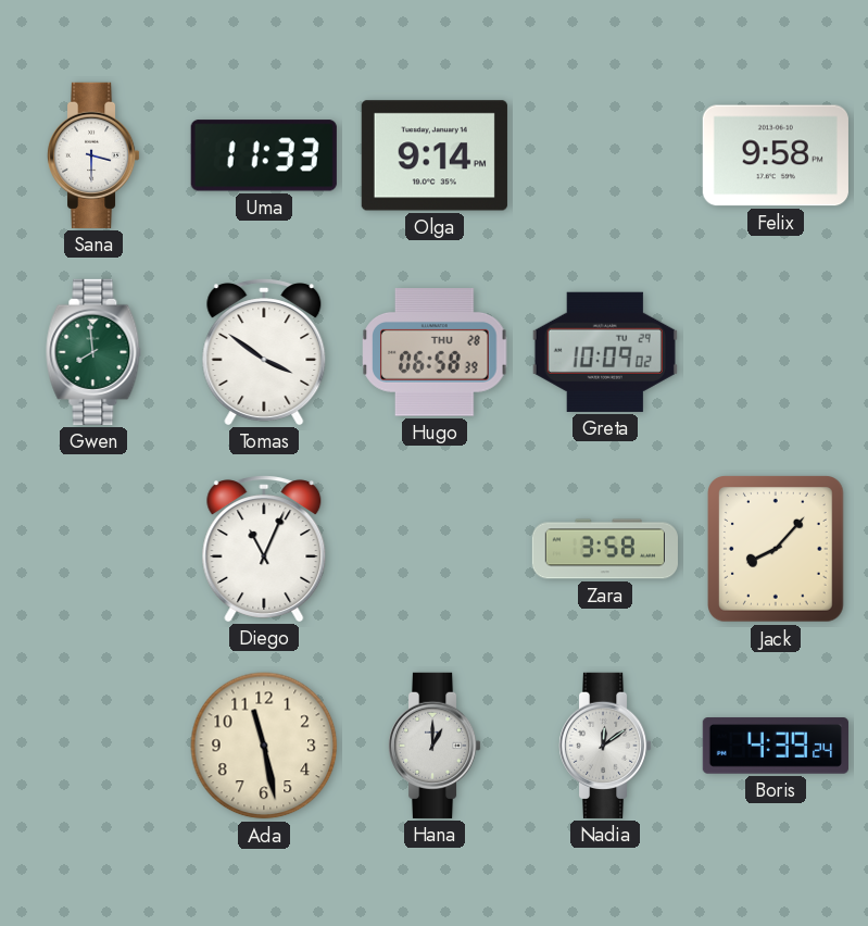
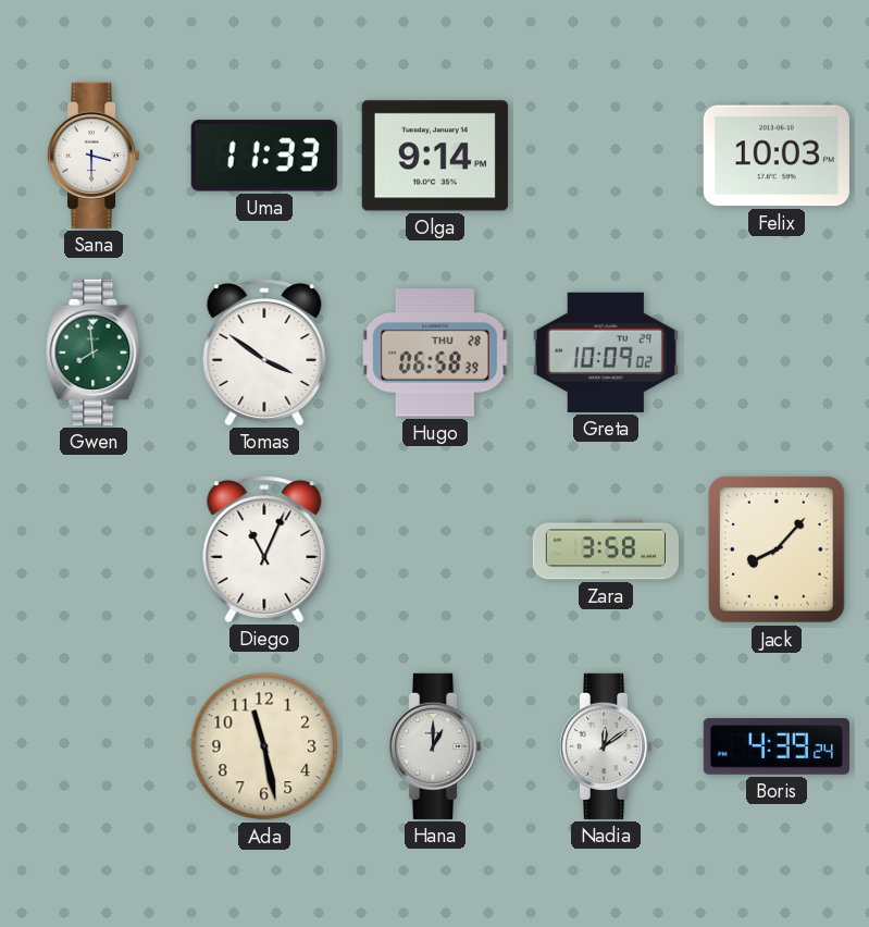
Felix: 9:58 -> 10:03 (777, 156)
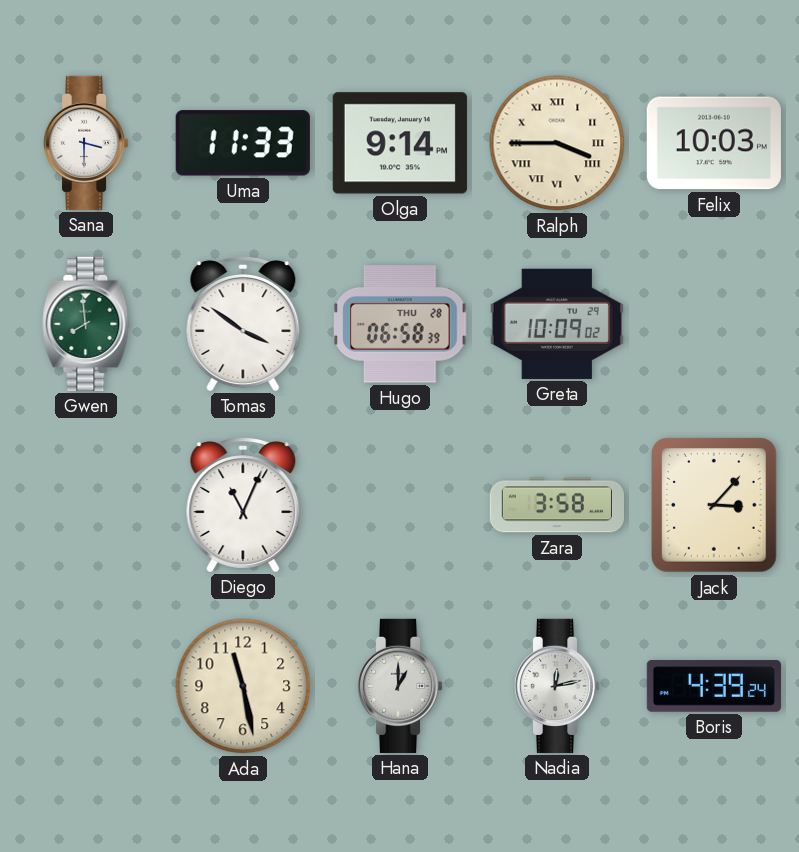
Ralph: none -> 3:45 (557, 143)
Jack: 8:07 -> 3:07 (715, 505)
Nadia: 12:09 -> 12:13 (557, 686)
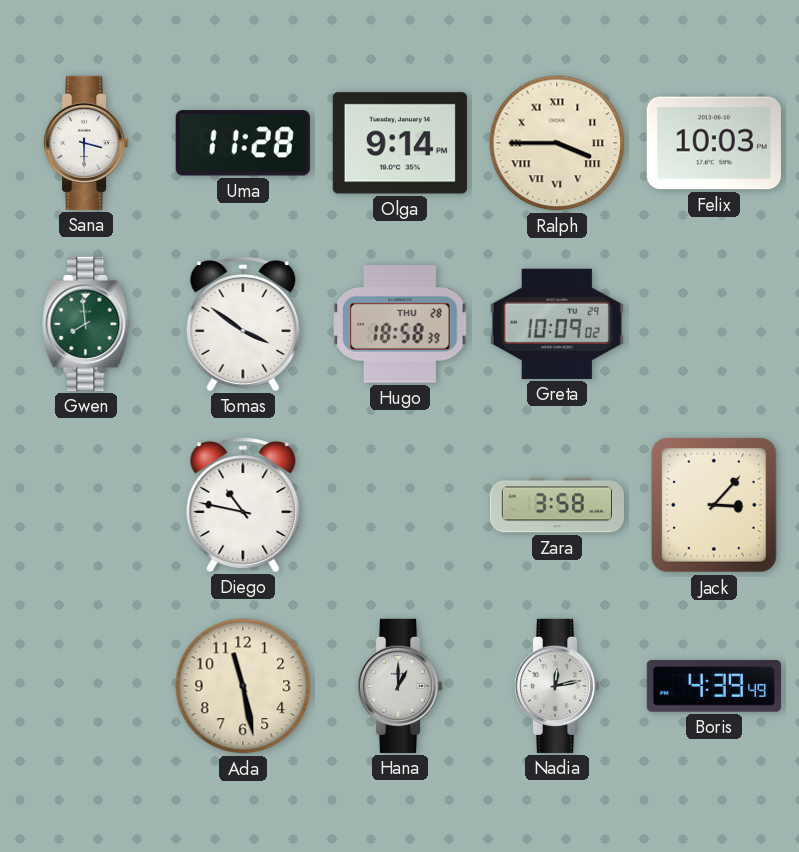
Uma: 11:33 -> 11:28 (243, 143)
Hugo: 06:58 -> 18:58 (400, 325)
Diego: 11:04 -> 10:47 (243, 505)
Boris: 4:39:24 -> 4:39:49 (714, 686)
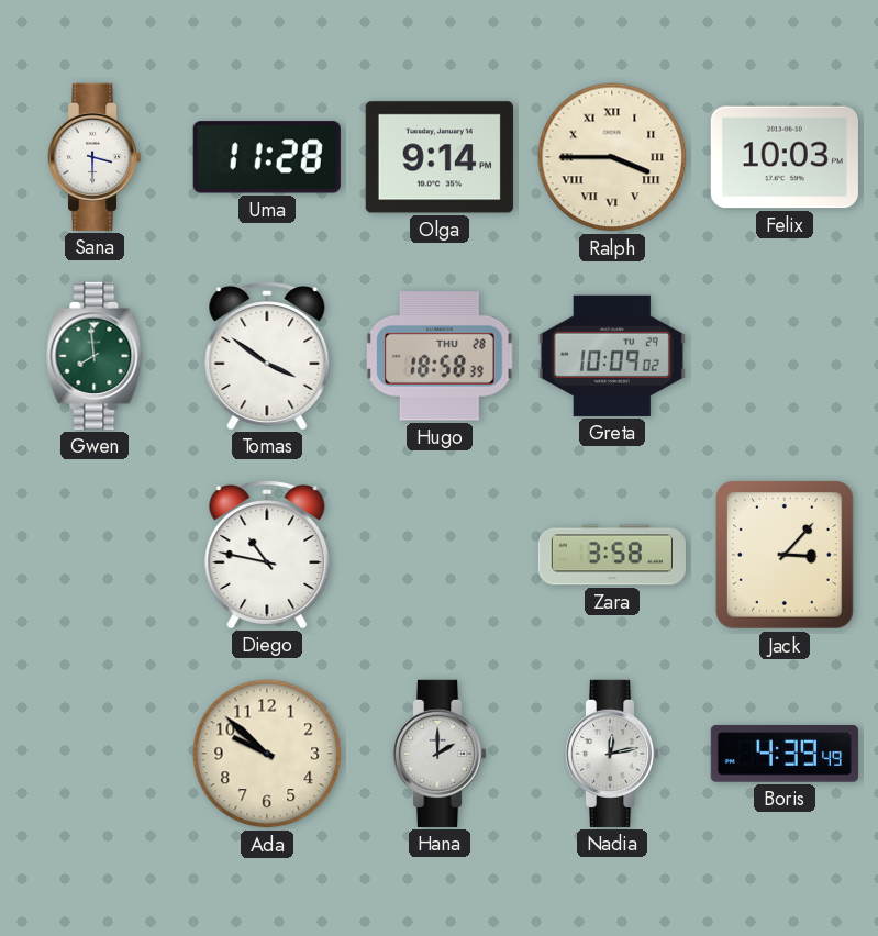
Ada: 11:28 -> 9:52 (267, 754)
Hana: 1:00 -> 2:00 (440, 754)
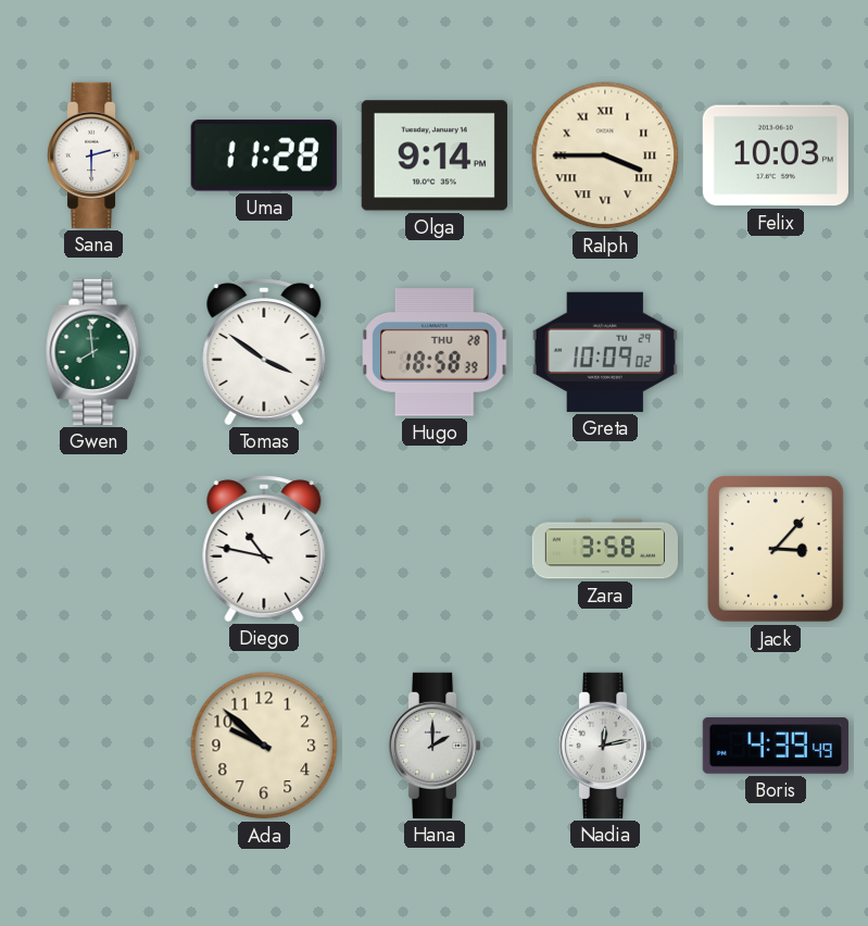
Sana: 3:30 -> 2:30 (93, 155)
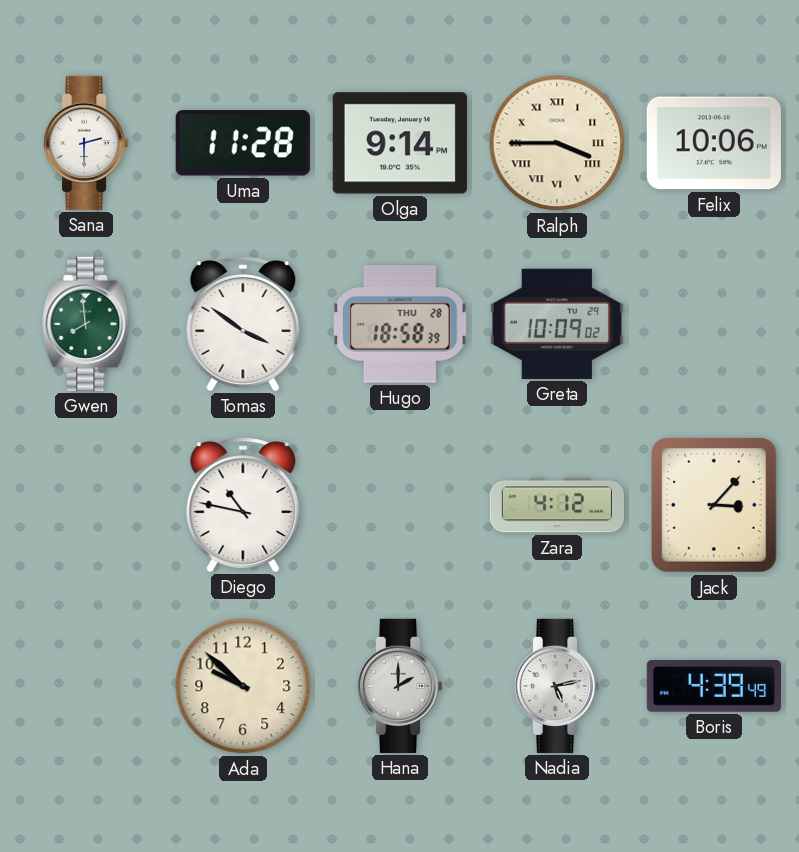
Felix: 10:03 -> 10:06 (714, 143)
Zara: 3:58 -> 4:12 (556, 505)
Nadia: 12:13 -> 5:13 (557, 686)
